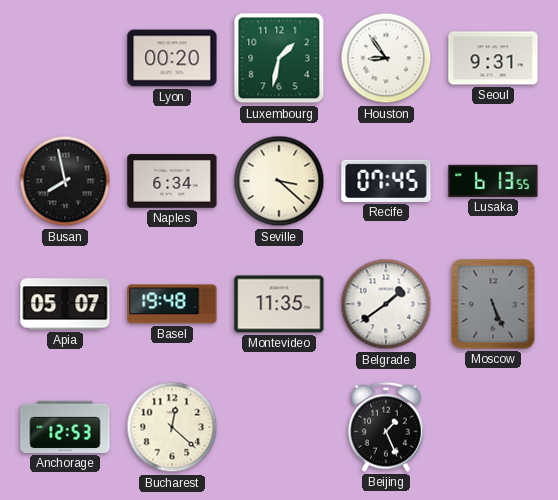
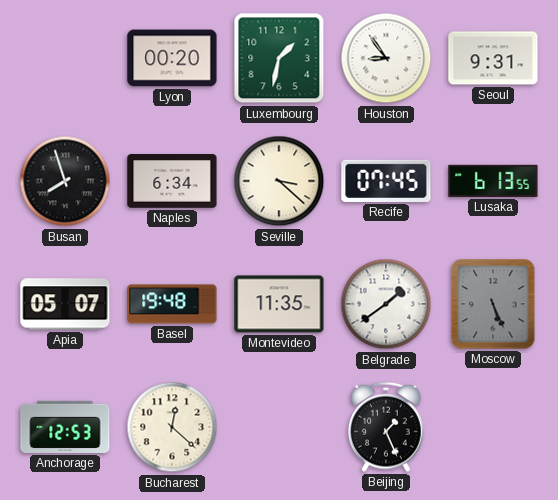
Busan: 7:58 -> 7:57 (65, 181)
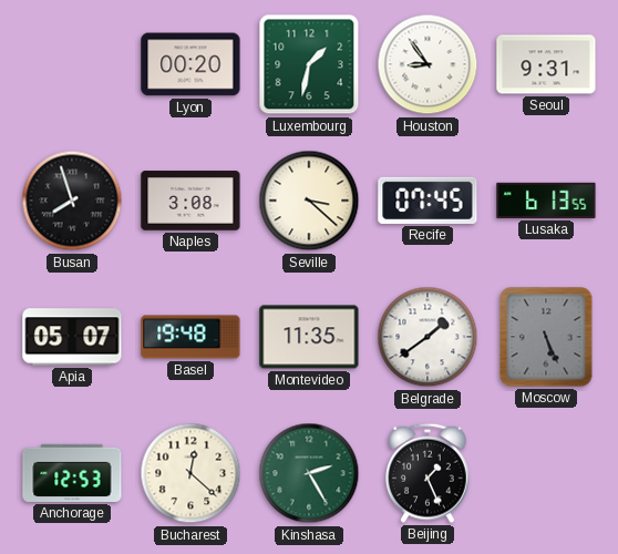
Naples: 6:34 -> 3:08 (190, 201)
Kinshasa: none -> 2:25 (309, 473)
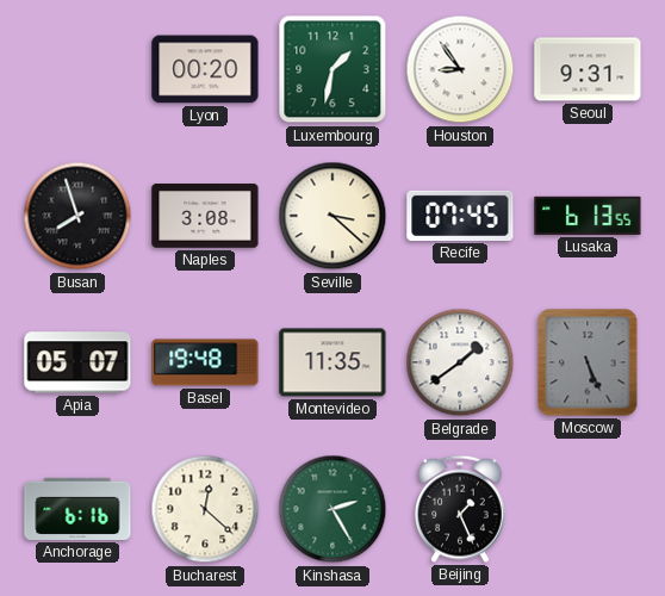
Anchorage: 12:53 -> 6:16 (77, 509)
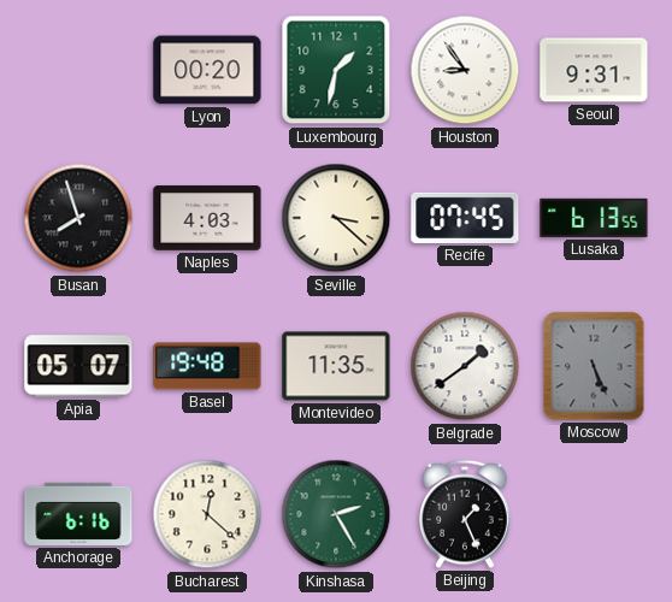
Naples: 3:08 -> 4:03 (207, 218)
